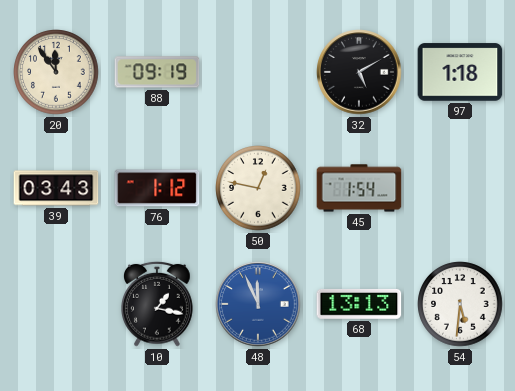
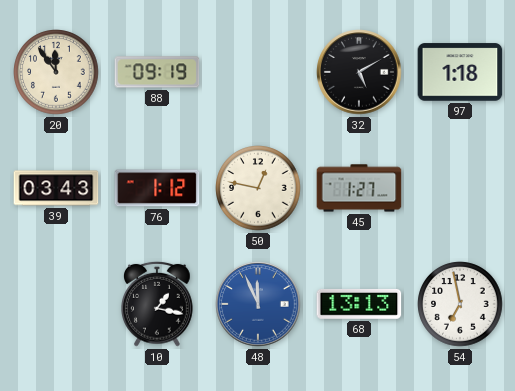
45: 1:54 -> 1:27 (359, 188)
54: 5:31 -> 6:58 (460, 304)
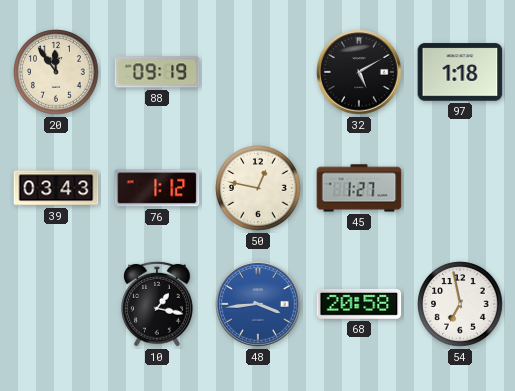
48: 11:56 -> 3:44 (258, 304)
68: 13:13 -> 20:58 (359, 304)
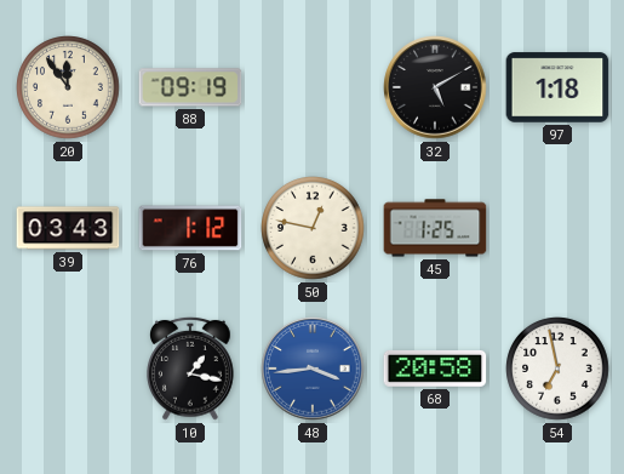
45: 1:27 -> 1:25 (435, 228)
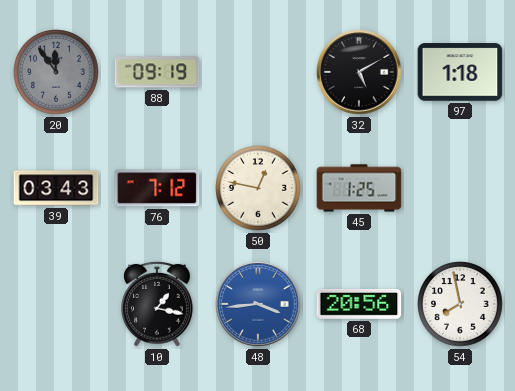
20 dial: cream -> grey (56, 72)
76: 1:12 -> 7:12 (157, 188)
68: 20:58 -> 20:56 (359, 304)
54: 6:58 -> 7:58 (460, 304)
